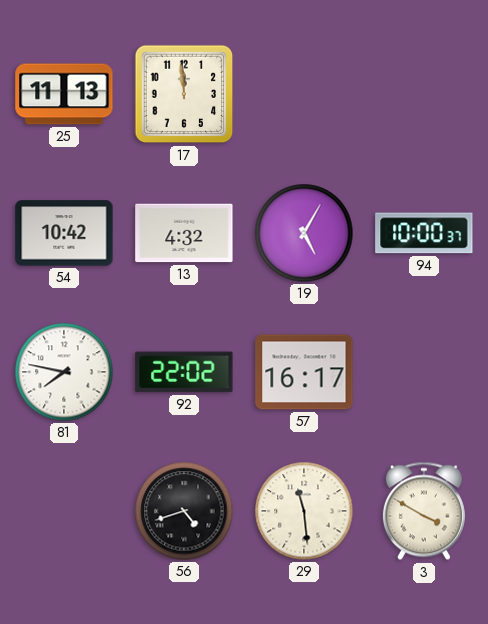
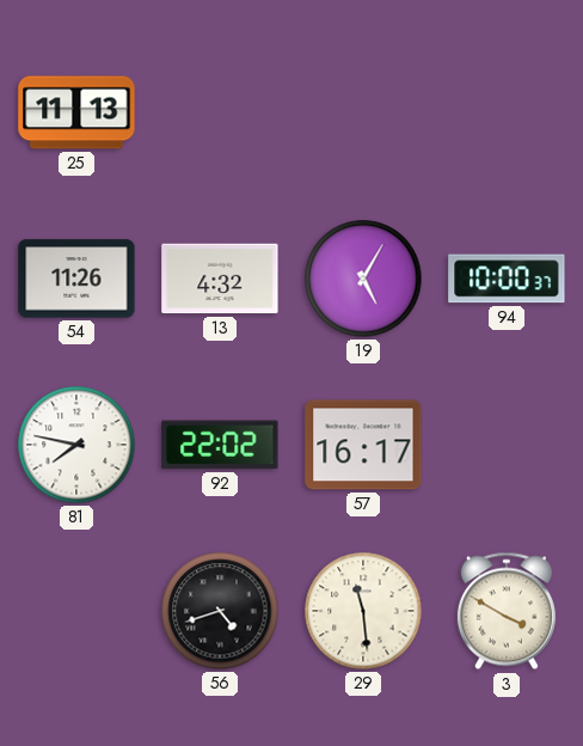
17: 11:59 -> none (184, 94)
54: 10:42 -> 11:26 (76, 279)
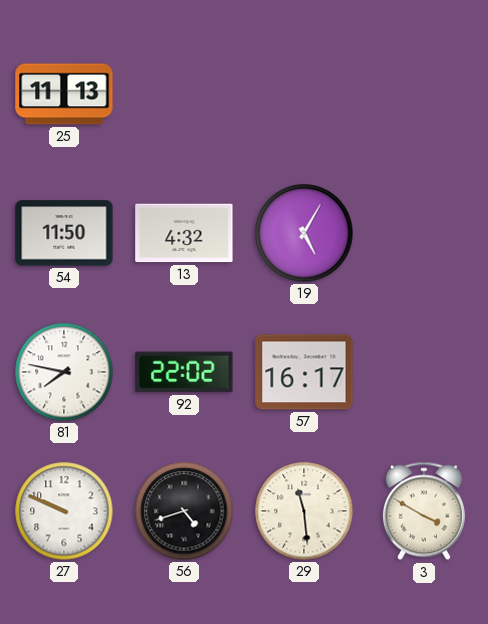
54: 11:26 -> 11:50 (64, 233)
94: 10:00 -> none (507, 279)
27: none -> 9:49 (64, 511)
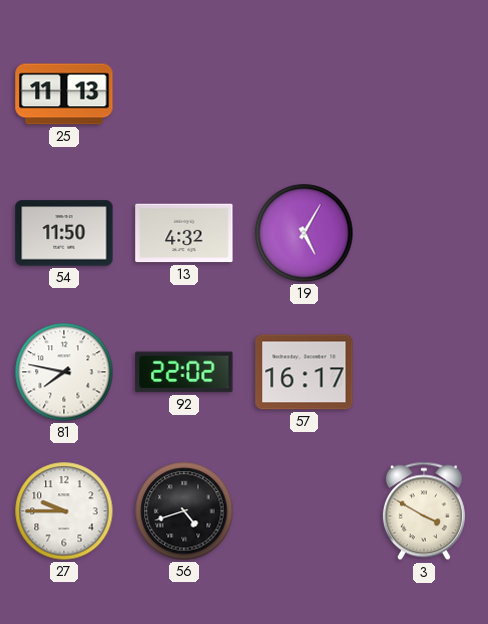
27: 9:49 -> 9:45 (64, 511)
29: 11:29 -> none (304, 511)
